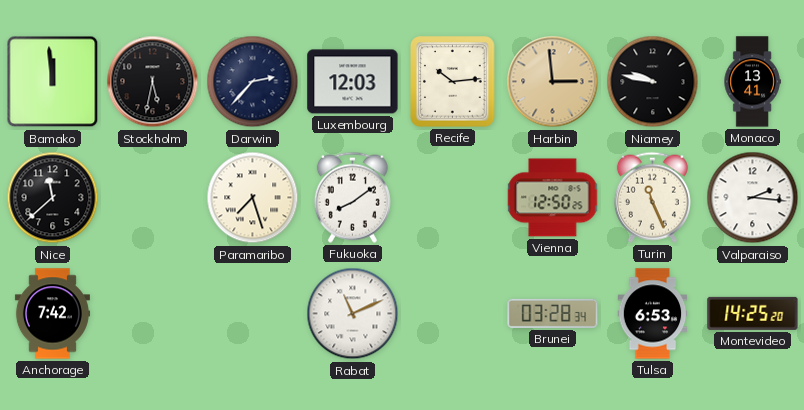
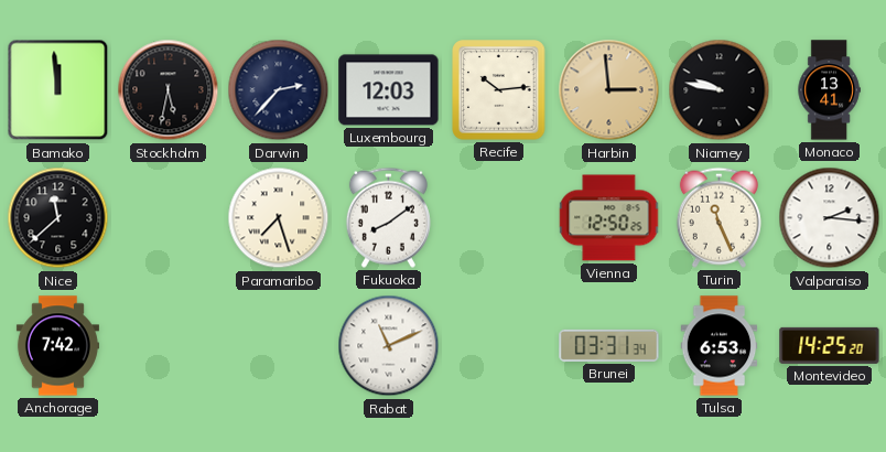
Brunei: 03:28 -> 03:31 (609, 345)
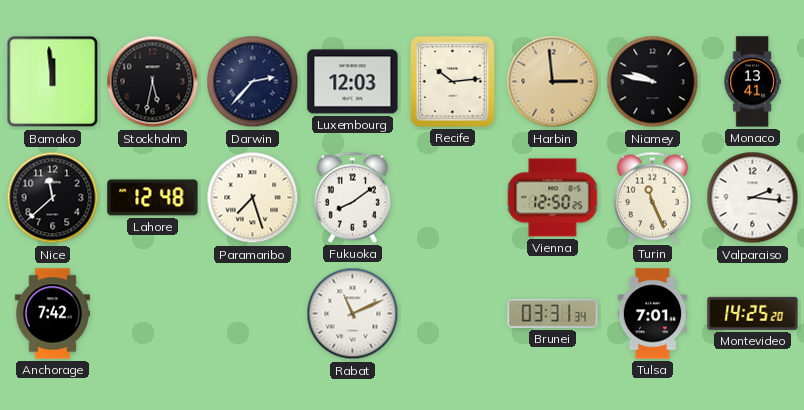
Lahore: none -> 12:48 (153, 198)
Tulsa: 6:53 -> 7:01 (653, 314)
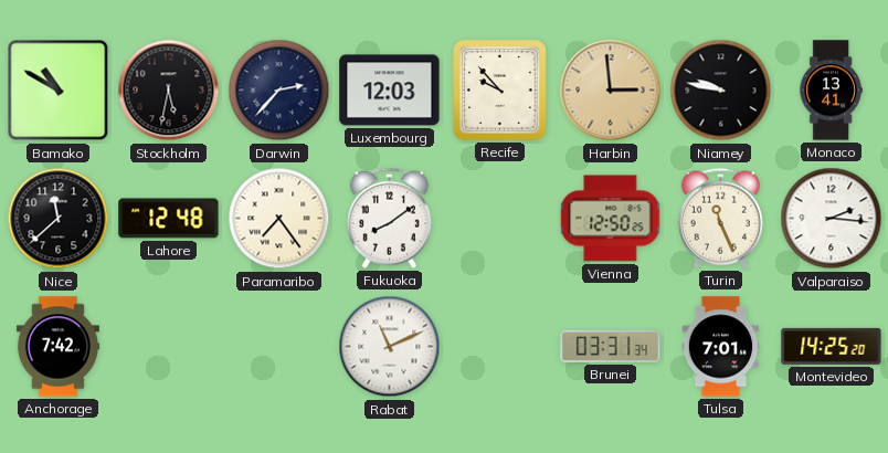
Bamako: 11:59 -> 10:50 (59, 91)
Recife: 10:14 -> 9:53 (500, 91)
Paramaribo: 7:27 -> 7:24 (279, 219)
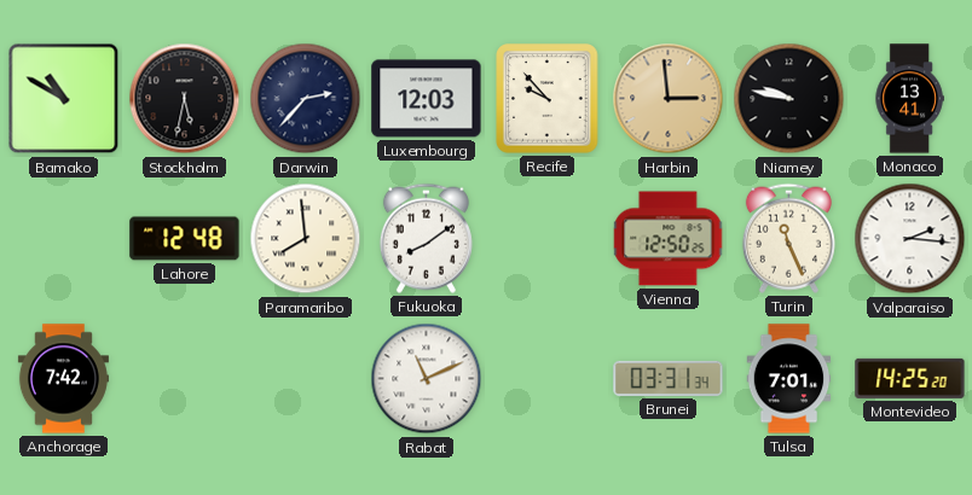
Nice: 11:38 -> none (59, 219)
Paramaribo: 7:24 -> 7:59 (306, 239)
